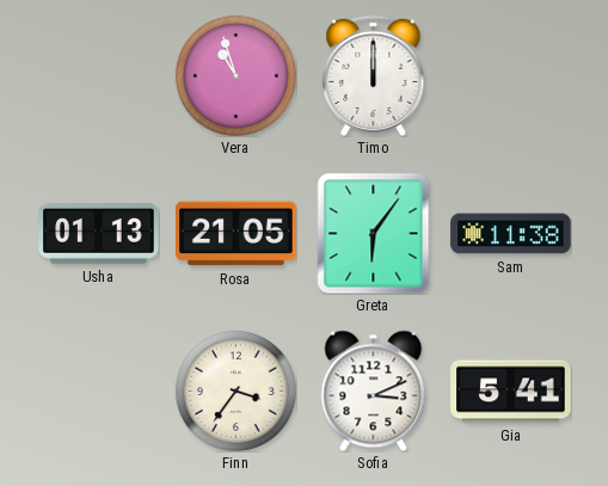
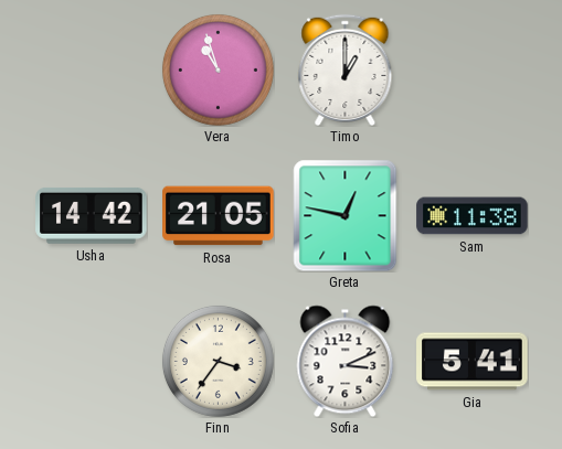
Timo: 12:00 -> 1:00 (346, 70)
Usha: 01:13 -> 14:42 (92, 215)
Greta: 6:06 -> 12:47 (346, 215)
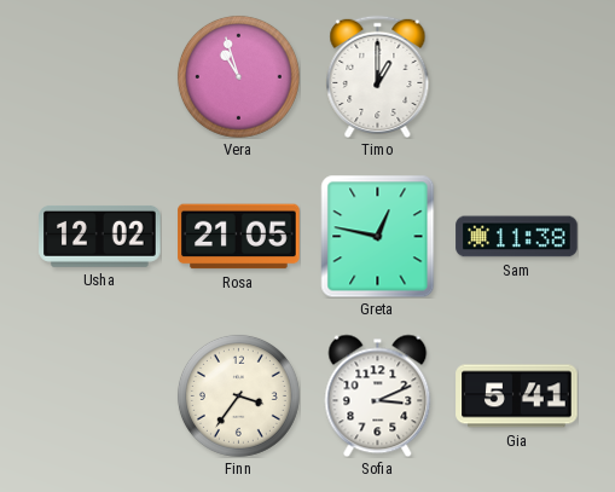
Usha: 14:42 -> 12:02 (100, 236)
